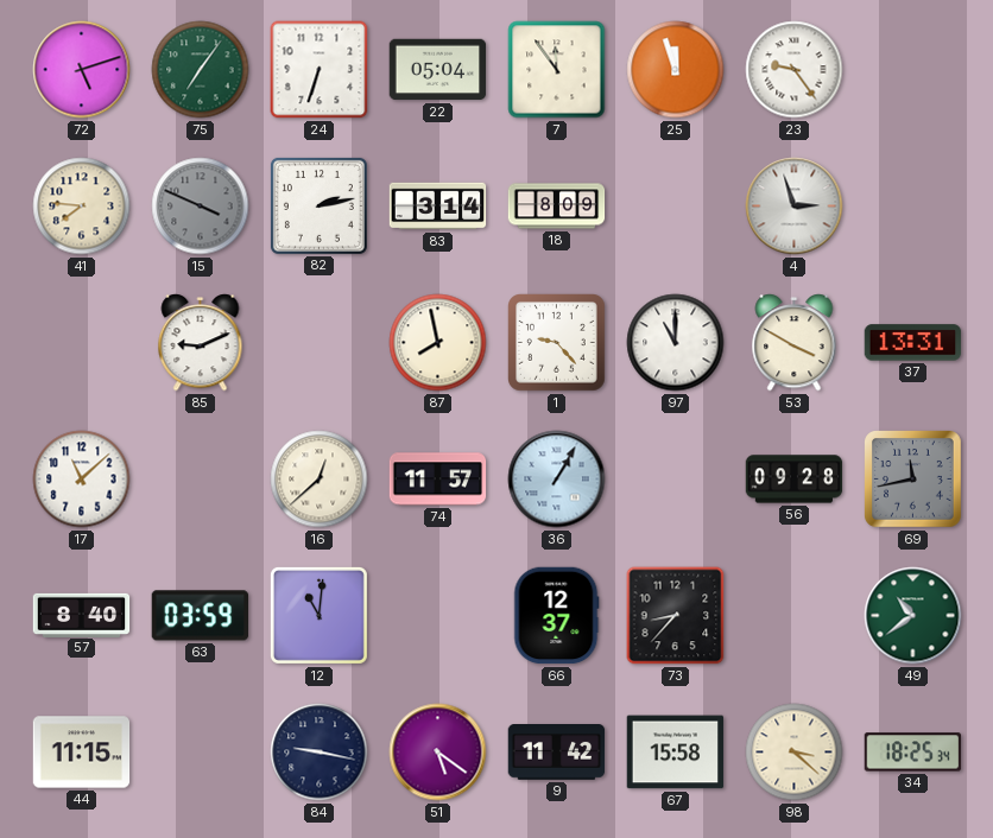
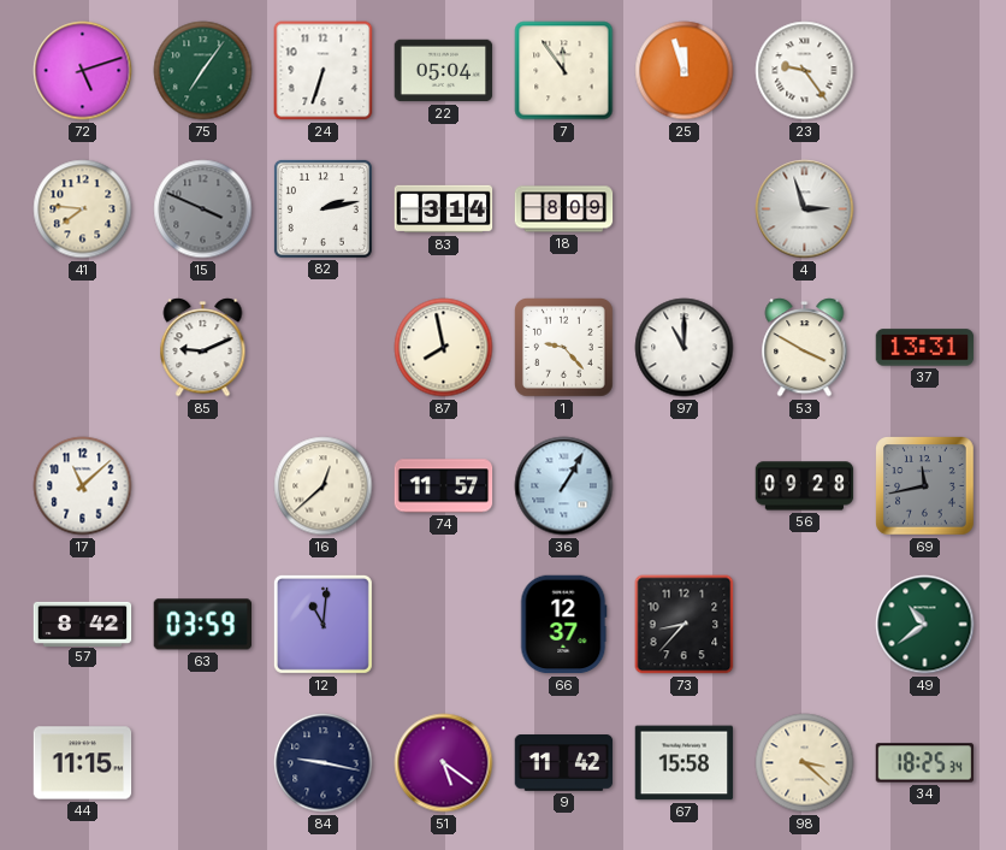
57: 8:40 -> 8:42 (83, 624)
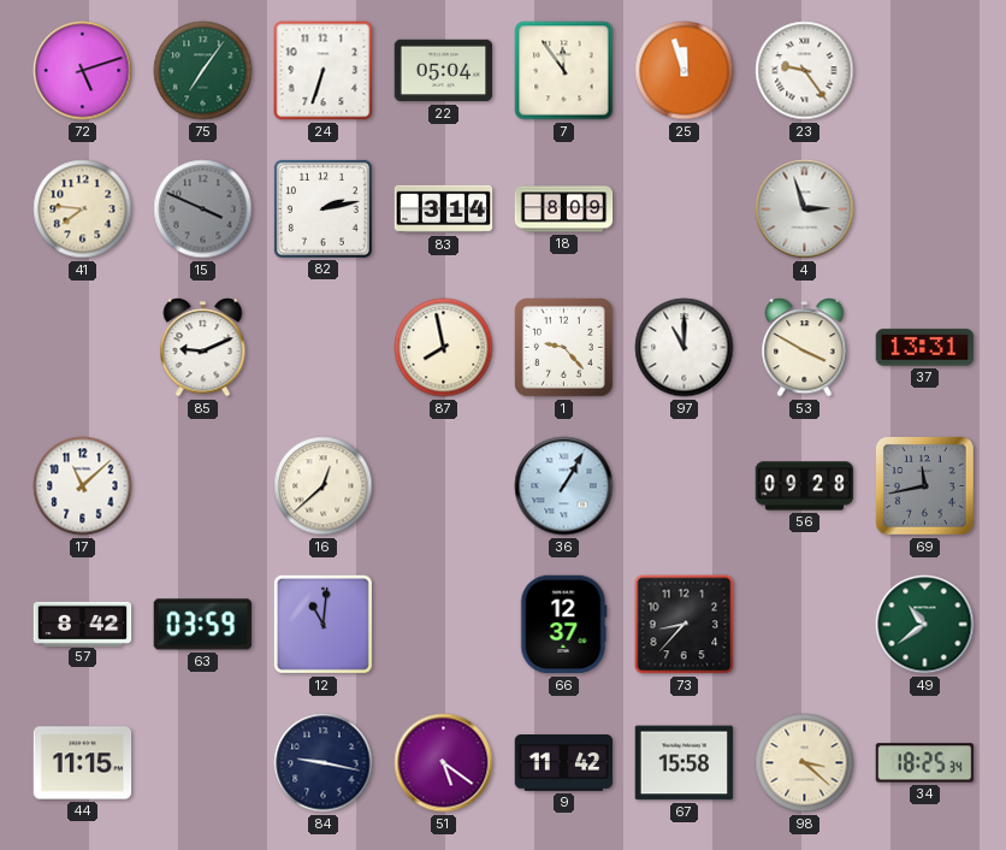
74: 11:57 -> none (444, 486)
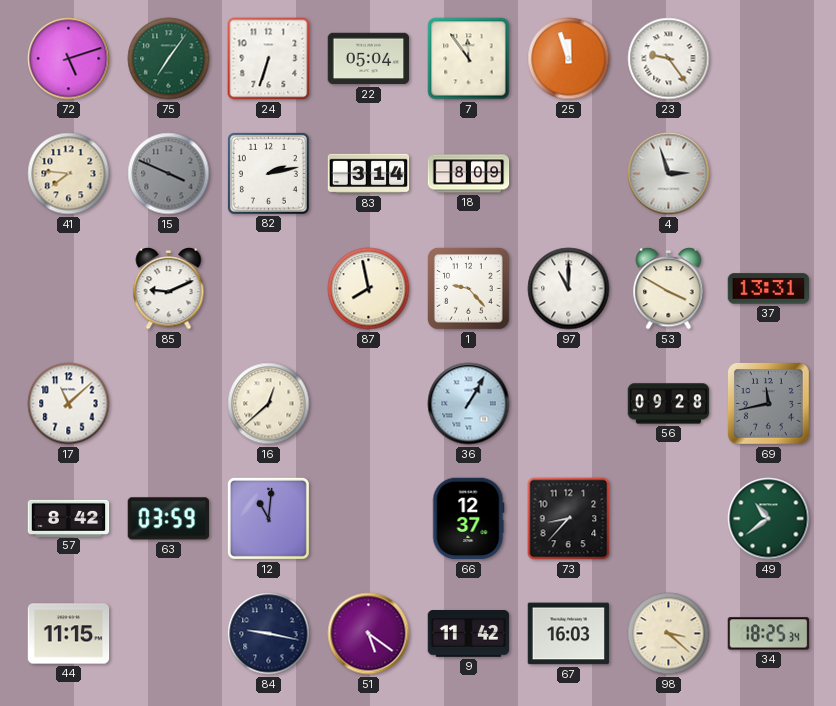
67: 15:58 -> 16:03 (569, 634)
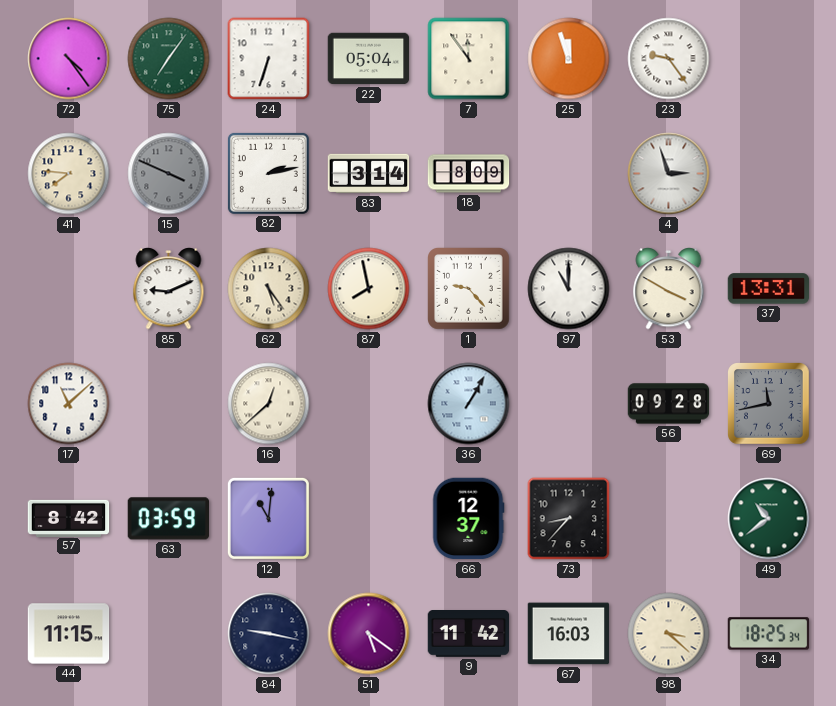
72: 5:12 -> 4:24 (69, 59)
62: none -> 5:24 (269, 289)
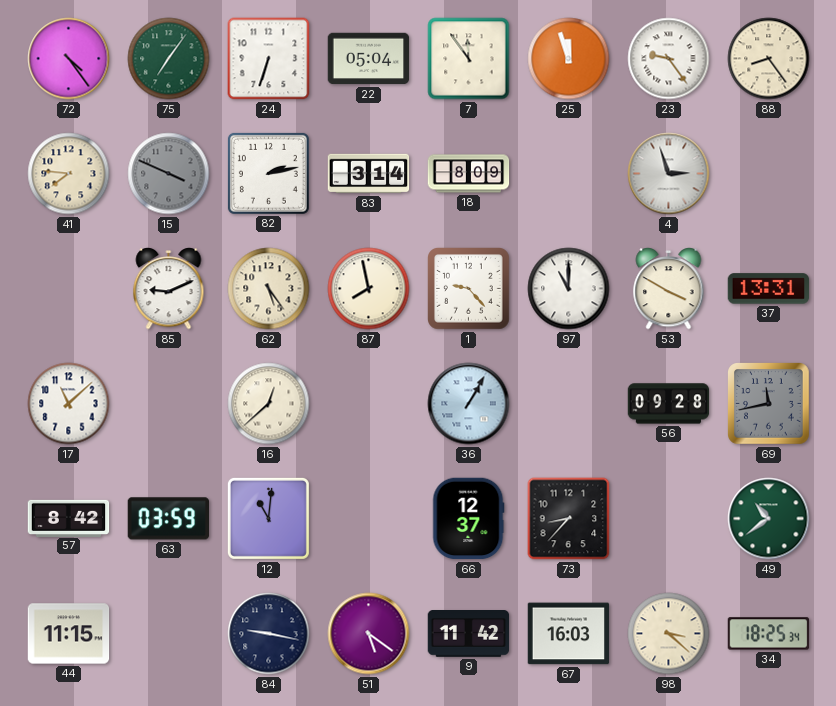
88: none -> 8:24 (769, 59)
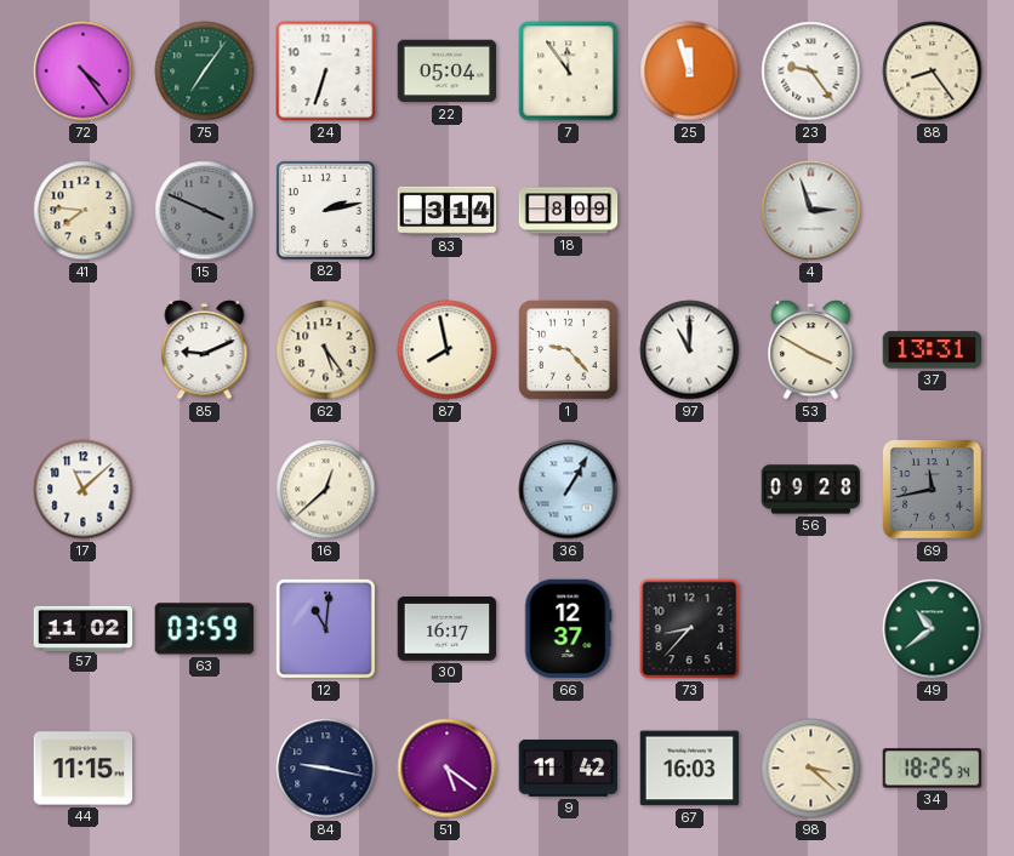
57: 8:42 -> 11:02 (84, 628)
30: none -> 16:17 (448, 629)
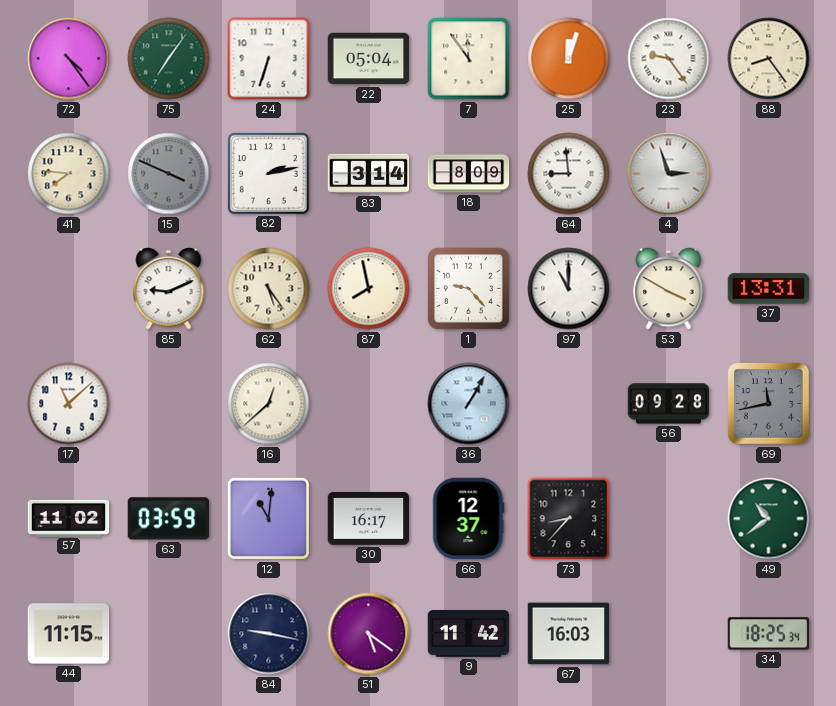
25: 11:57 -> 12:03 (569, 59)
64: none -> 8:59 (569, 174)
98: 3:22 -> none (811, 769)
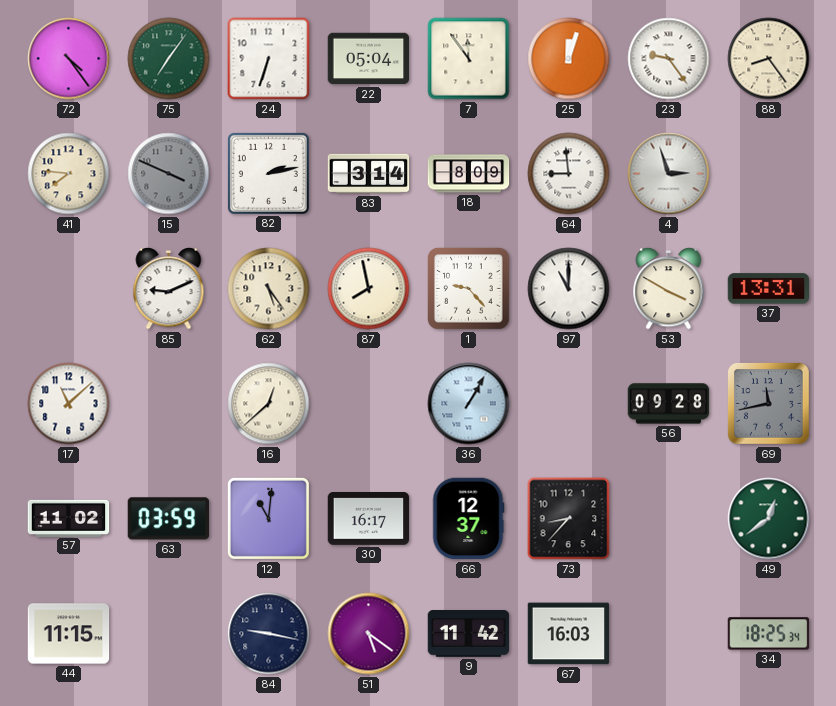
49: 10:39 -> 12:39 (769, 519)
